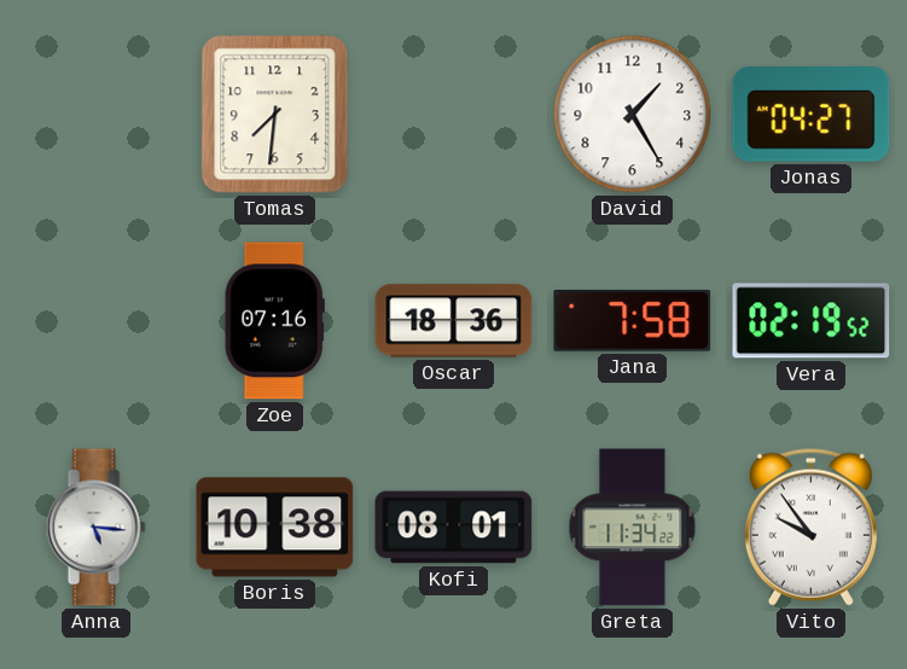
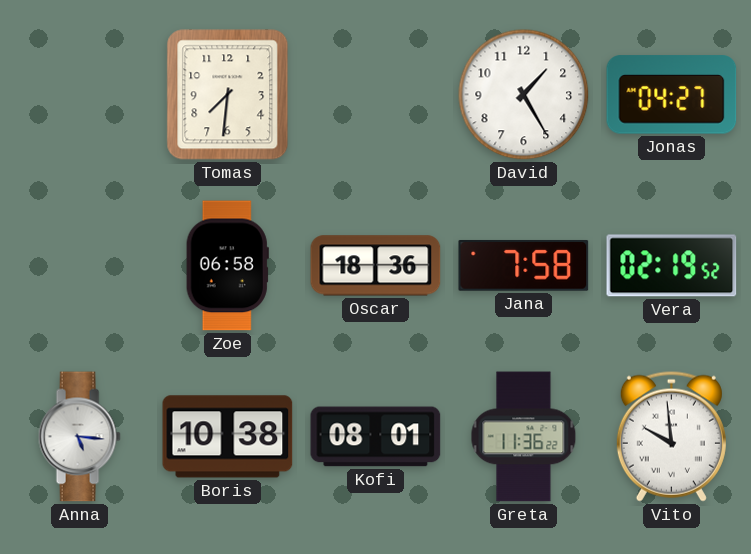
Zoe: 07:16 -> 06:58 (227, 266)
Greta: 11:34 -> 11:36 (524, 437)
Vito: 9:54 -> 9:59 (671, 436)
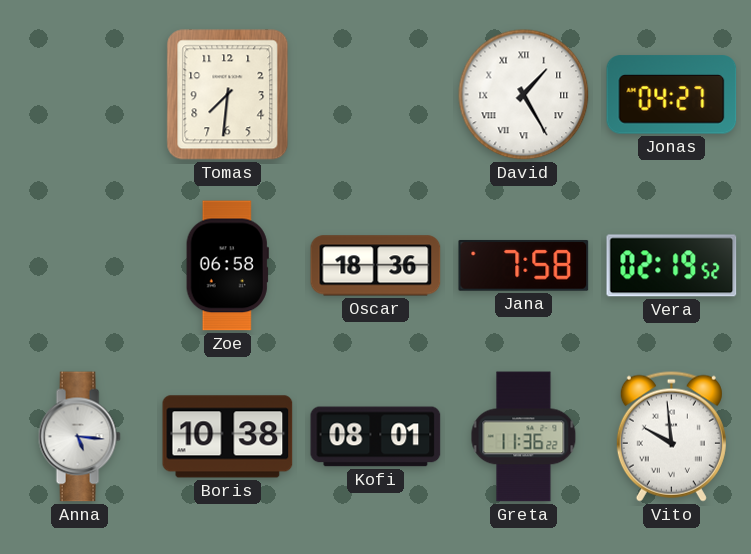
David numerals: Arabic -> Roman (524, 95)
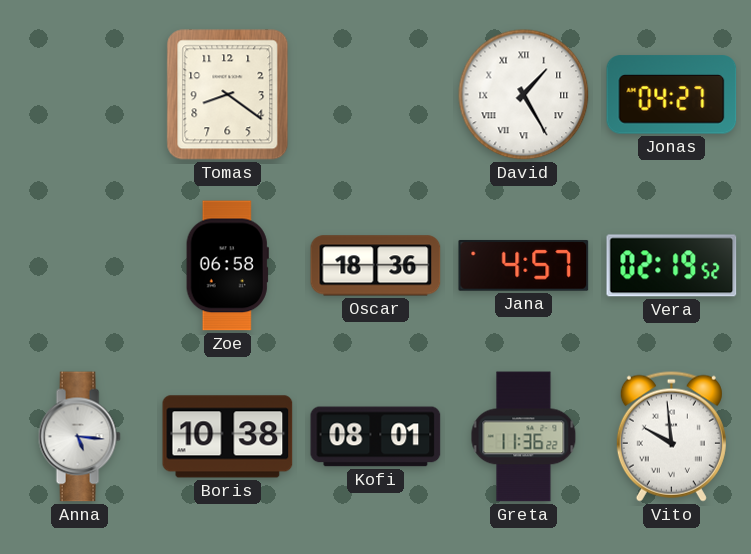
Tomas: 7:31 -> 8:21 (228, 95)
Jana: 7:58 -> 4:57 (524, 265)
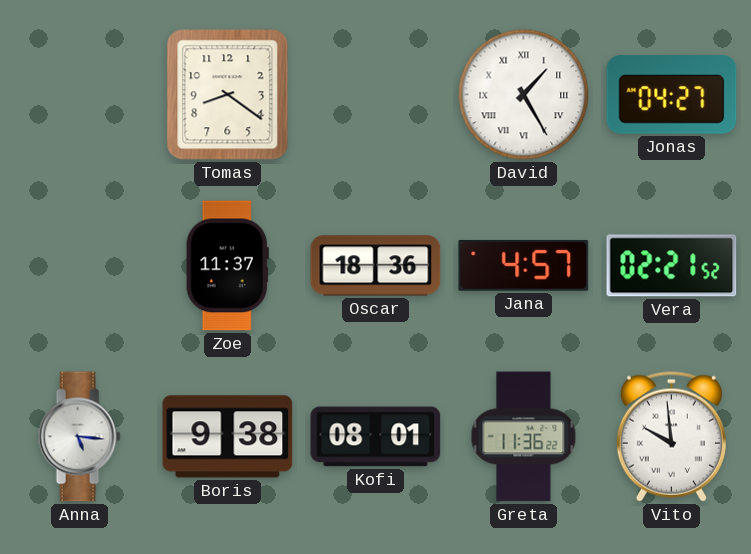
Zoe: 06:58 -> 11:37 (227, 266)
Vera: 02:19 -> 02:21 (672, 266)
Boris: 10:38 -> 9:38 (228, 437)
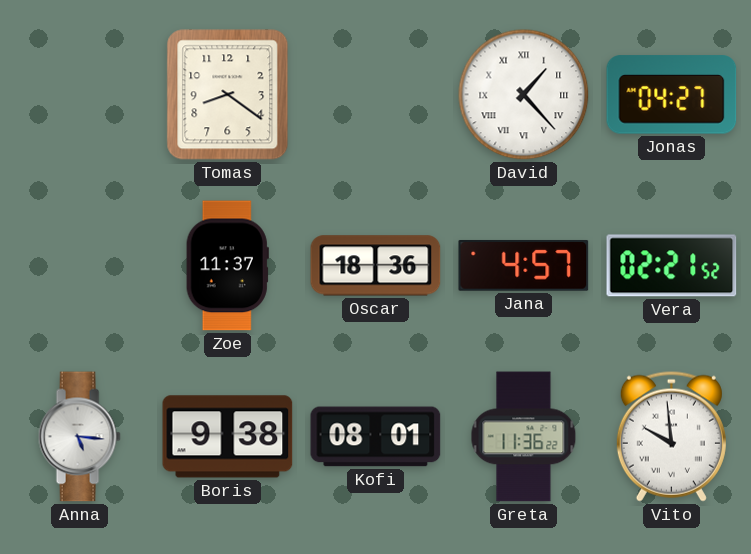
David: 1:25 -> 1:23 (524, 95)
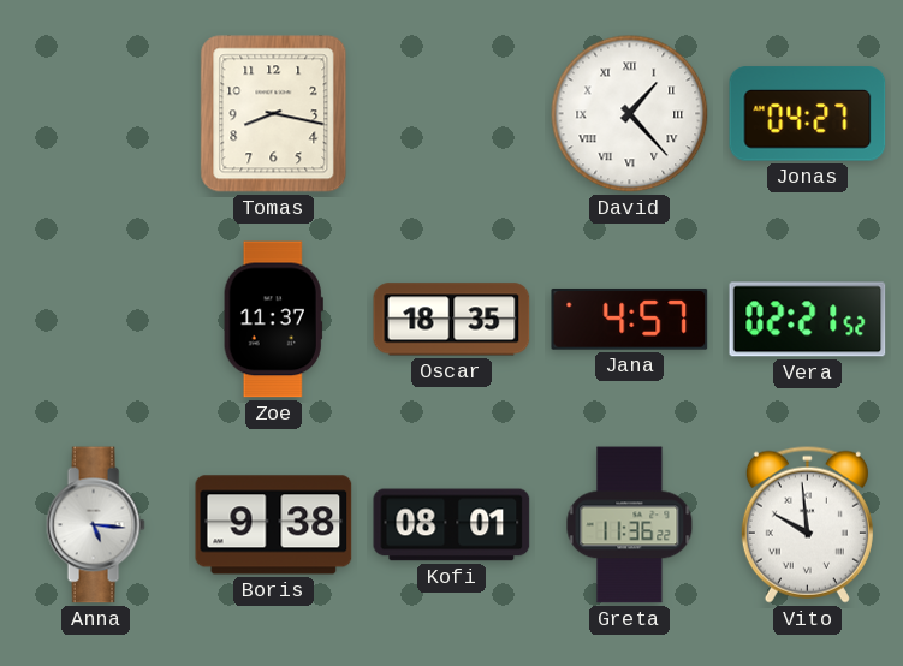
Tomas: 8:21 -> 8:17 (274, 114)
Oscar: 18:36 -> 18:35 (452, 320)
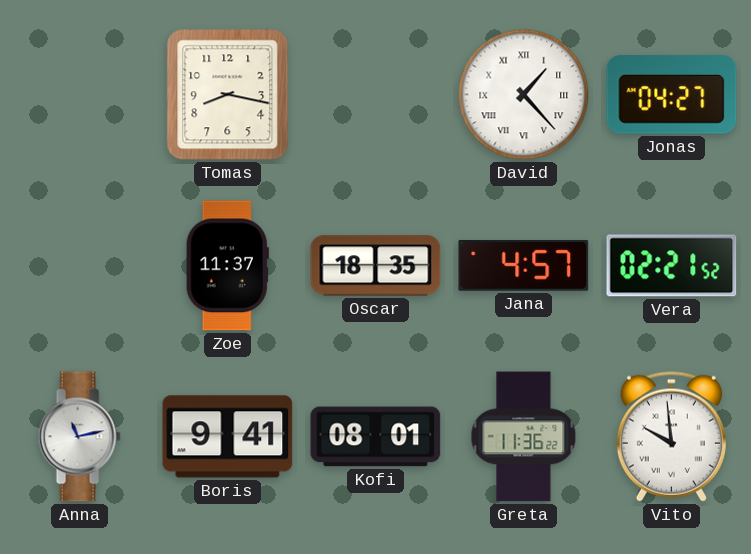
Anna: 5:16 -> 11:13 (79, 437)
Boris: 9:38 -> 9:41 (228, 437)
